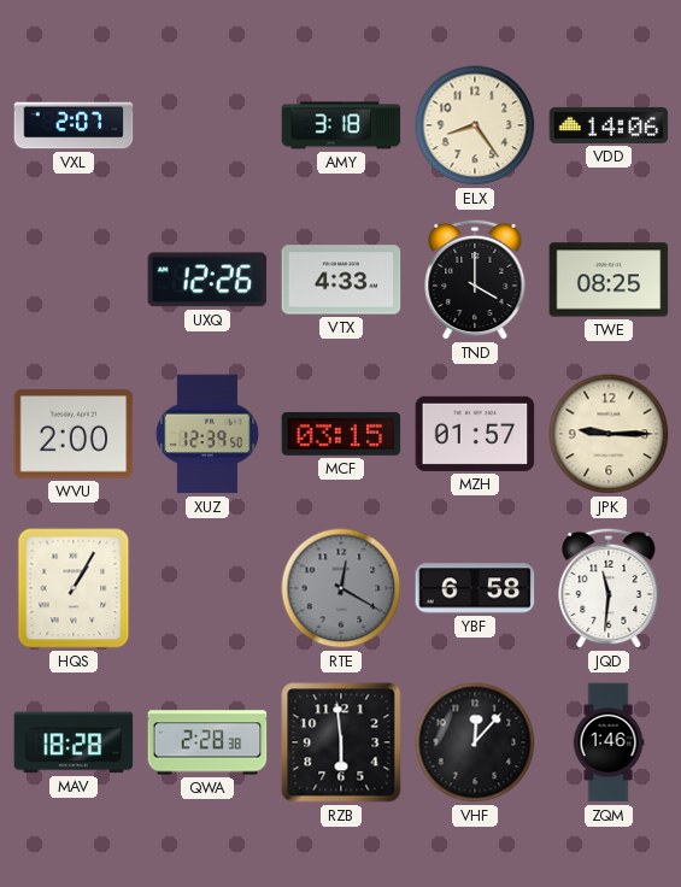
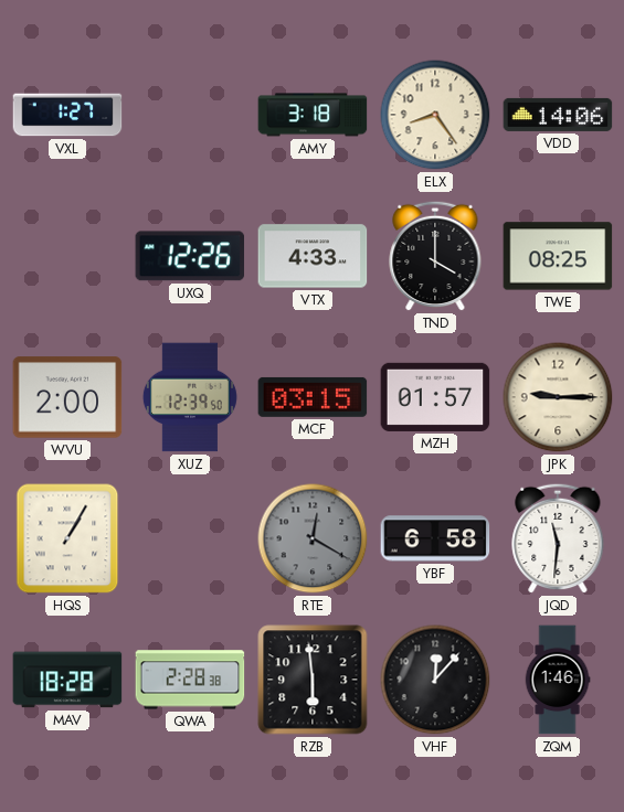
VXL: 2:07 -> 1:27 (67, 115)
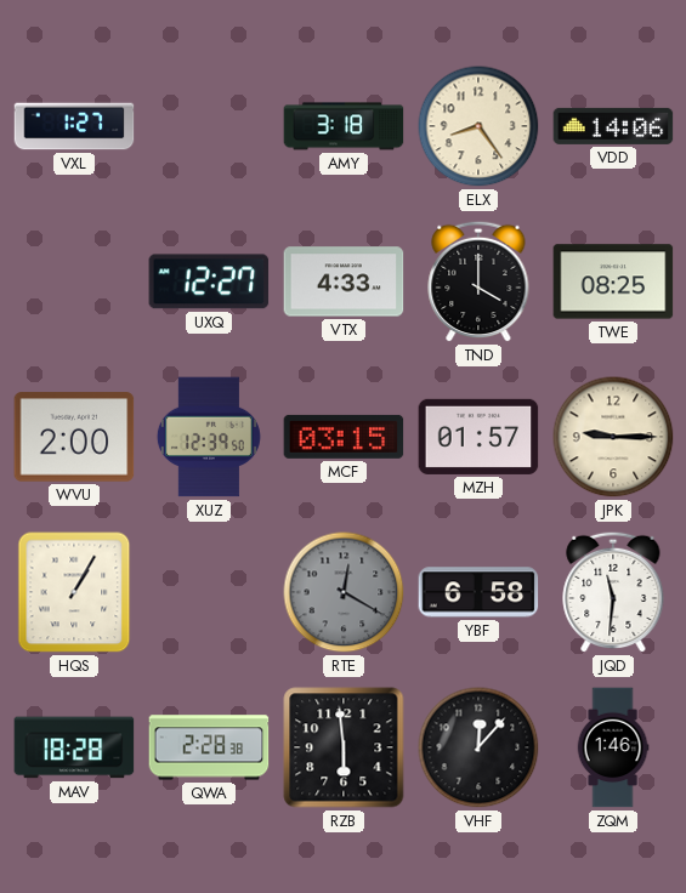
UXQ: 12:26 -> 12:27 (209, 281)
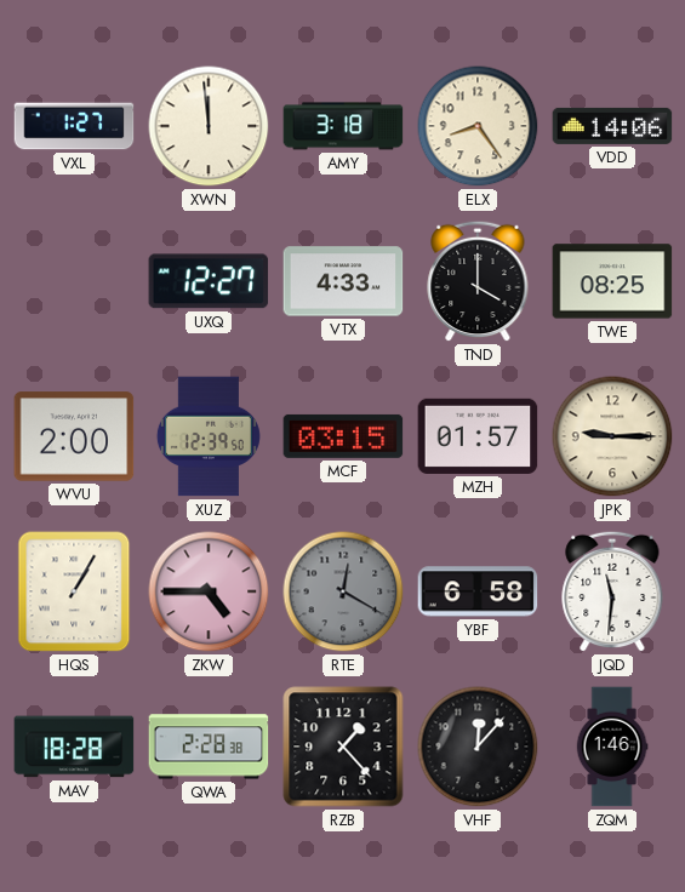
XWN: none -> 11:59 (209, 126)
ZKW: none -> 4:45 (209, 591)
RZB: 5:59 -> 1:23 (343, 747)
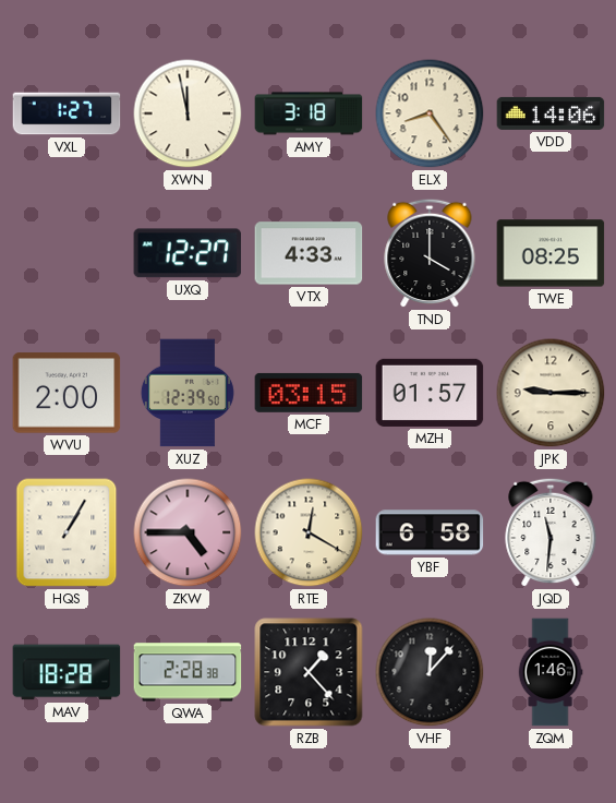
XWN: 11:59 -> 11:58 (188, 113)
RTE dial: grey -> cream (309, 532)
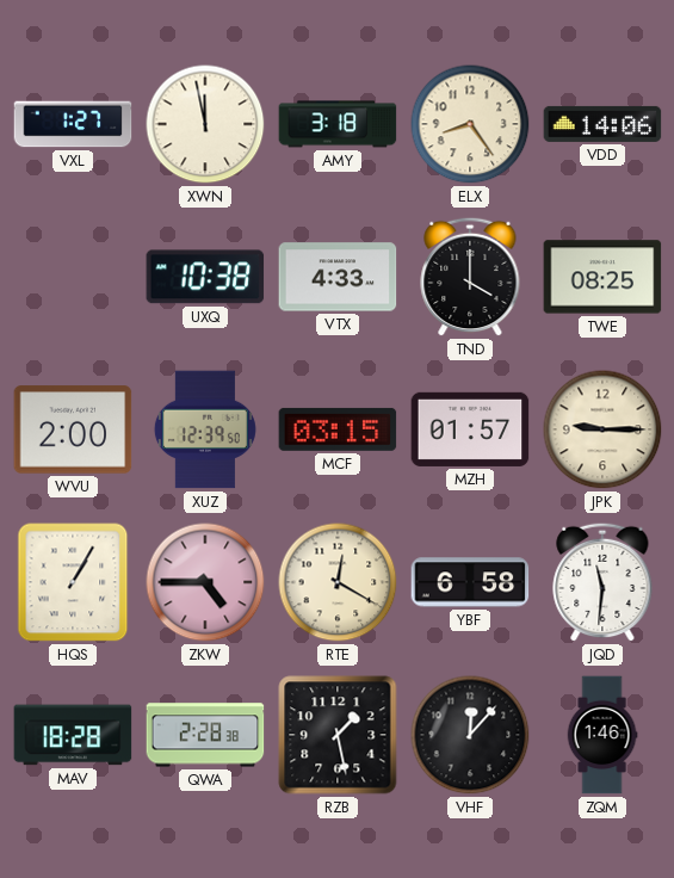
UXQ: 12:27 -> 10:38 (205, 277)
RZB: 1:23 -> 1:28 (338, 735)
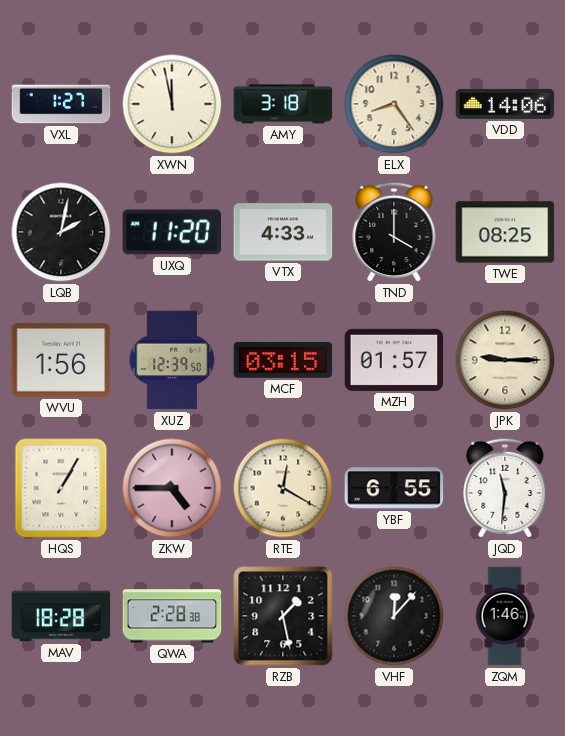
LQB: none -> 2:02 (61, 232)
UXQ: 10:38 -> 11:20 (172, 232)
WVU: 2:00 -> 1:56 (61, 360)
YBF: 6:58 -> 6:55 (394, 488)
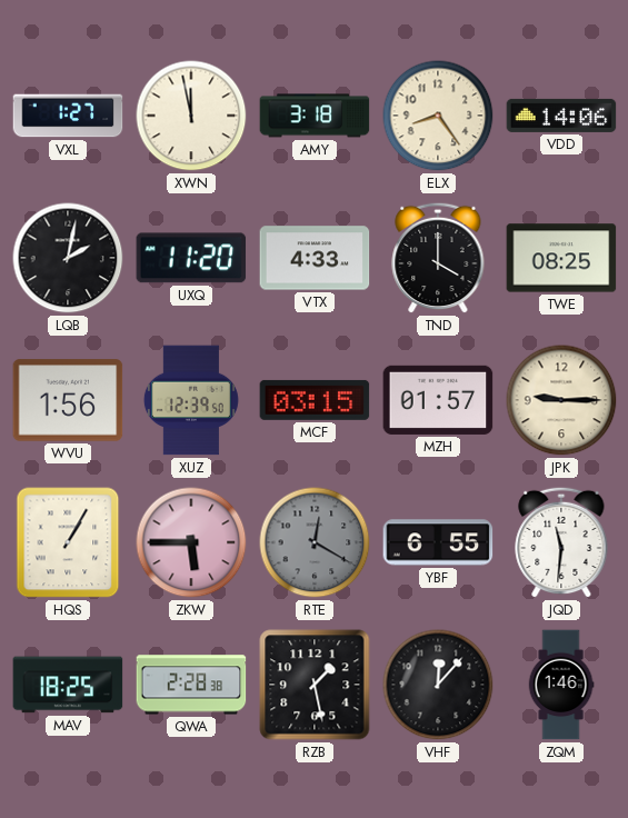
ZKW: 4:45 -> 5:45 (191, 542)
RTE dial: cream -> grey (315, 542)
MAV: 18:28 -> 18:25 (68, 685)
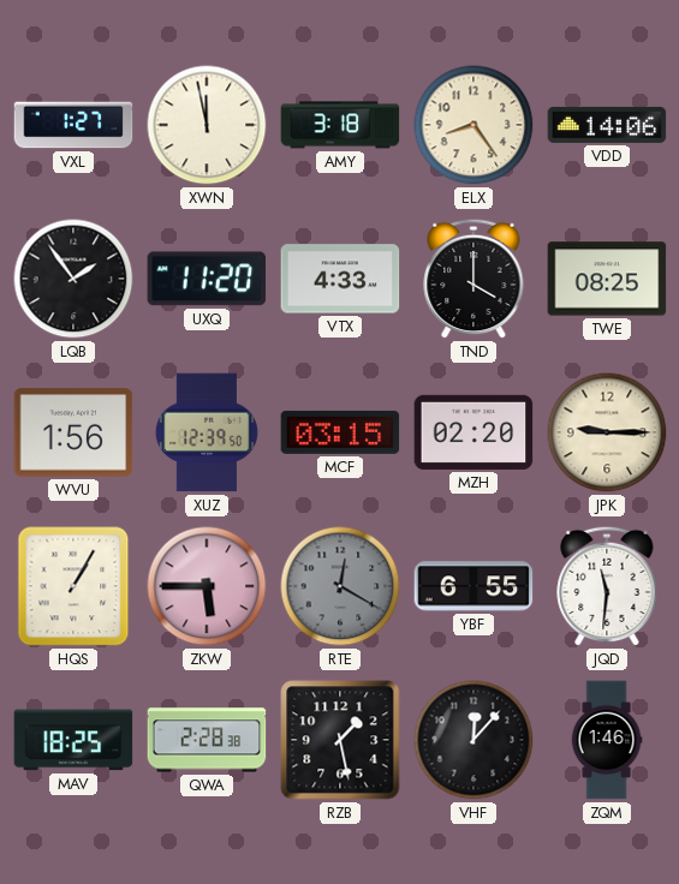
LQB: 2:02 -> 1:54 (73, 279)
MZH: 01:57 -> 02:20 (473, 432)
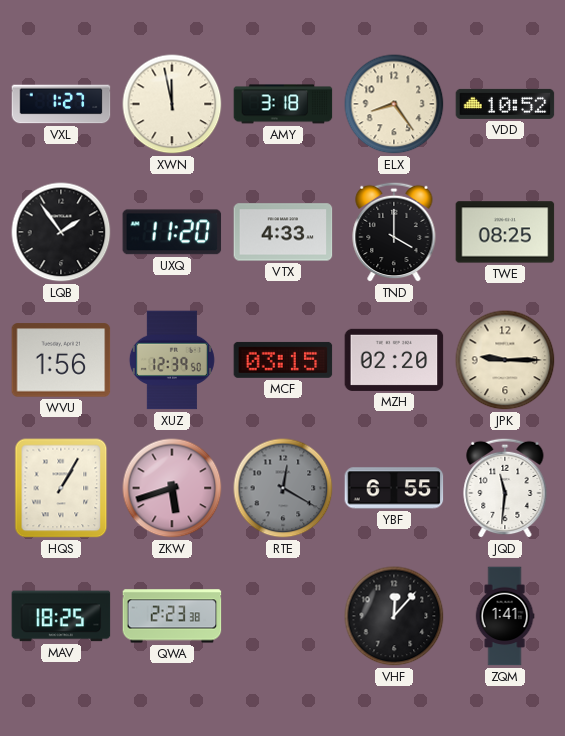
VDD: 14:06 -> 10:52 (505, 104)
ZKW: 5:45 -> 5:42 (172, 488)
QWA: 2:28 -> 2:23 (172, 616)
RZB: 1:28 -> none (340, 740)
ZQM: 1:46 -> 1:41 (505, 616)
